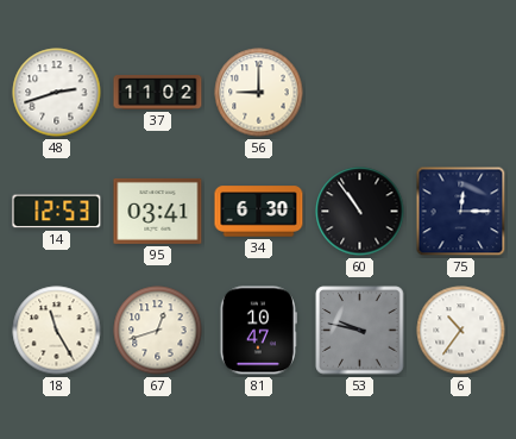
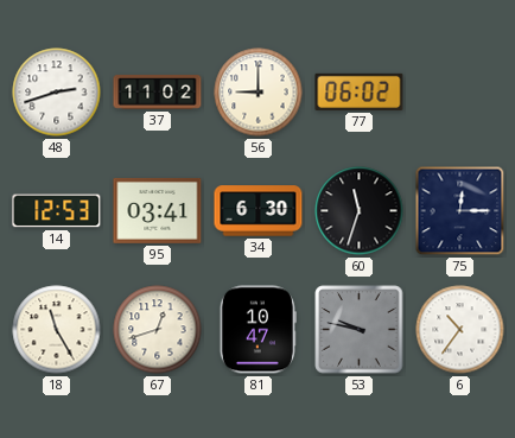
77: none -> 06:02 (360, 91)
60: 10:54 -> 11:33 (360, 211)
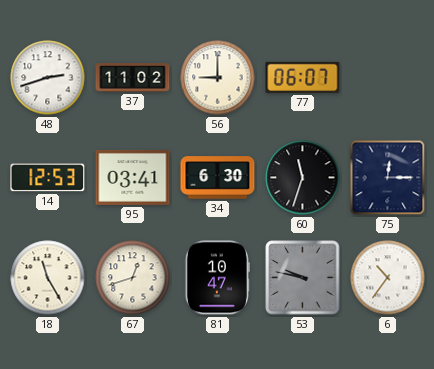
77: 06:02 -> 06:07 (303, 77)
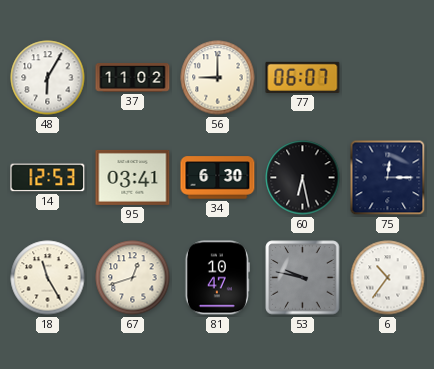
48: 2:42 -> 6:05 (48, 78)
60: 11:33 -> 6:28 (303, 178)
